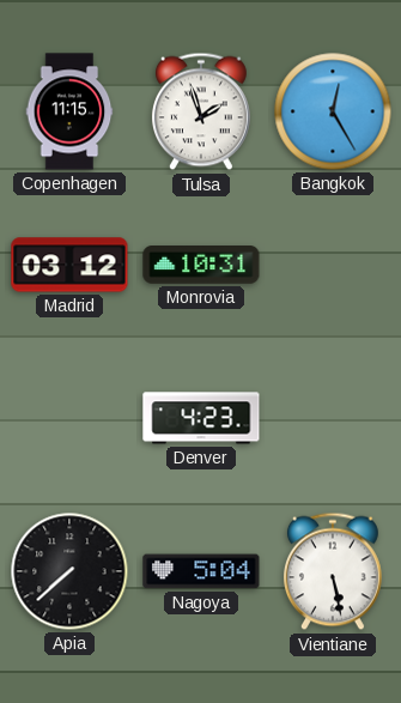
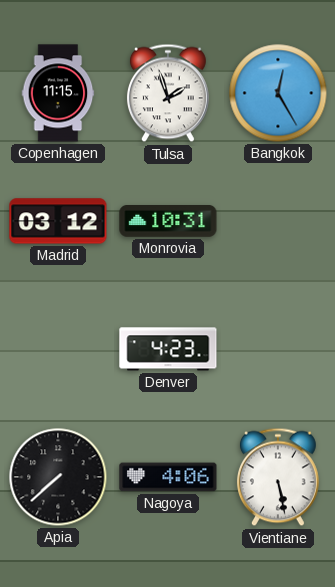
Nagoya: 5:04 -> 4:06 (168, 477)
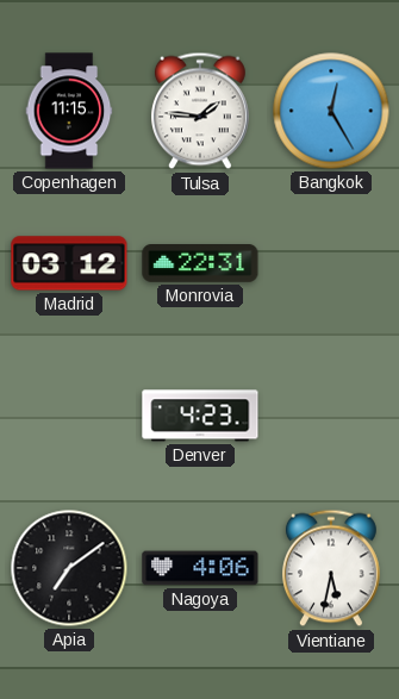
Tulsa: 1:57 -> 1:46 (200, 111)
Monrovia: 10:31 -> 22:31 (200, 264)
Apia: 7:38 -> 7:09 (69, 568)
Vientiane: 5:28 -> 5:32 (331, 568)
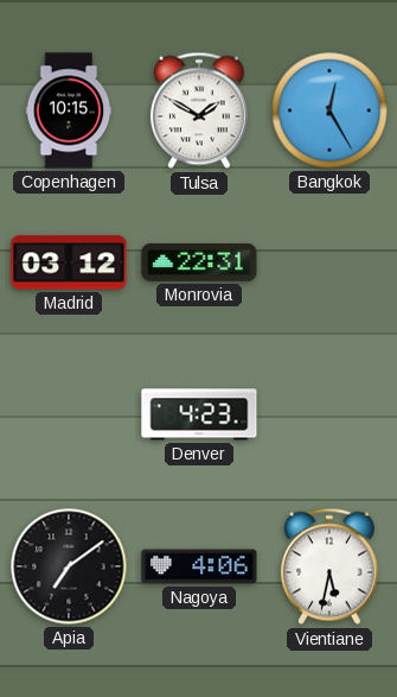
Copenhagen: 11:15 -> 10:15 (69, 110)
Tulsa: 1:46 -> 1:50 (199, 110)
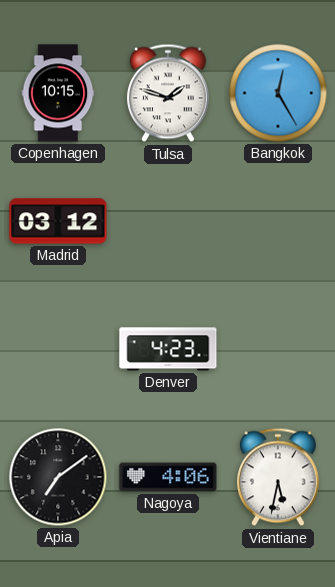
Tulsa: 1:50 -> 1:48 (168, 93)
Monrovia: 22:31 -> none (199, 264)
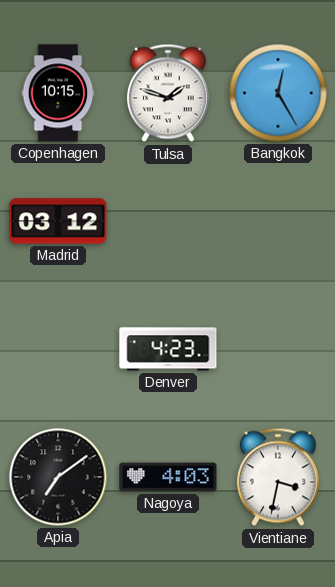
Nagoya: 4:06 -> 4:03 (168, 477)
Vientiane: 5:32 -> 3:32 (278, 477)
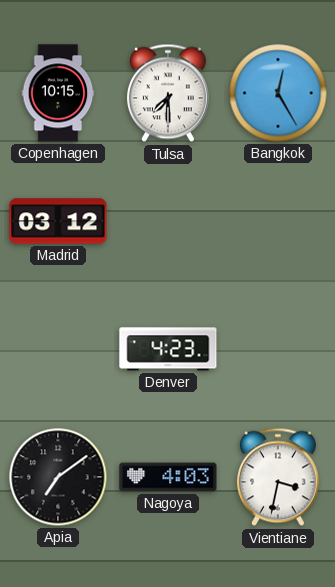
Tulsa: 1:48 -> 7:30 (168, 93)
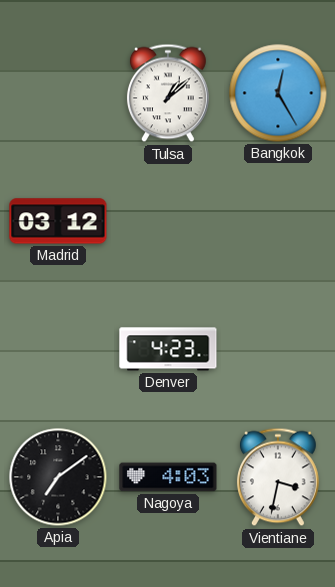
Copenhagen: 10:15 -> none (58, 93)
Tulsa: 7:30 -> 1:08 (168, 93)
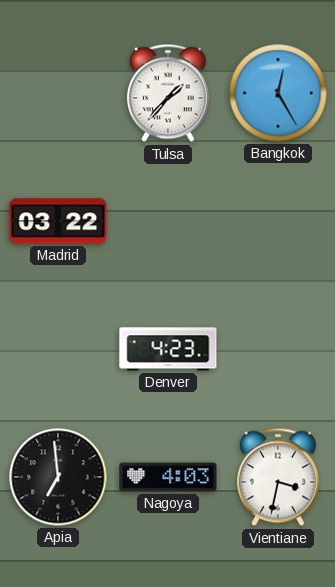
Tulsa: 1:08 -> 1:37 (168, 93)
Madrid: 03:12 -> 03:22 (58, 221)
Apia: 7:09 -> 6:59 (58, 477)
